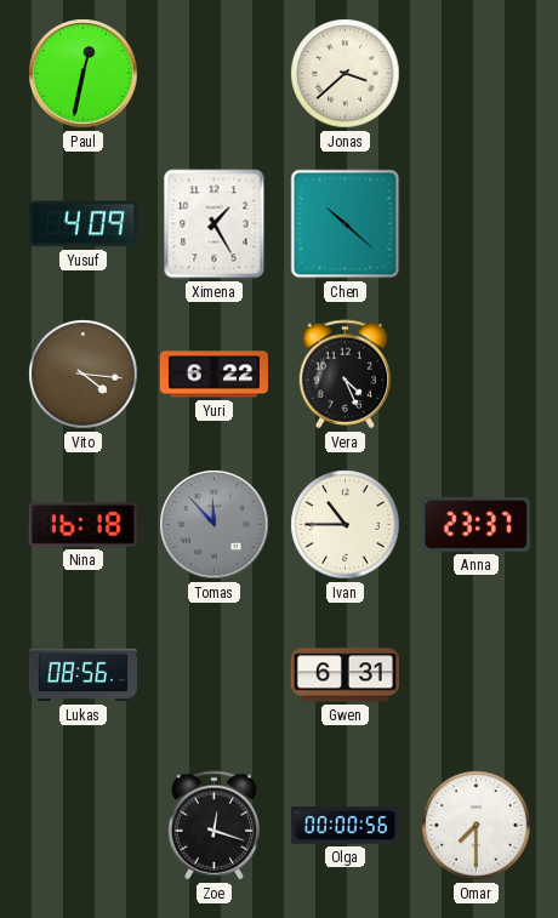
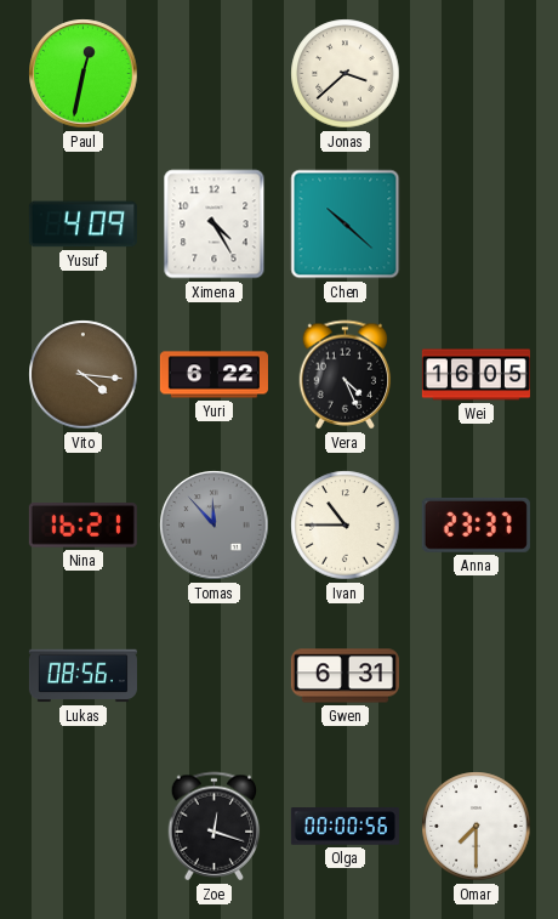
Ximena: 1:25 -> 4:25 (215, 225)
Wei: none -> 16:05 (476, 375)
Nina: 16:18 -> 16:21 (82, 526)
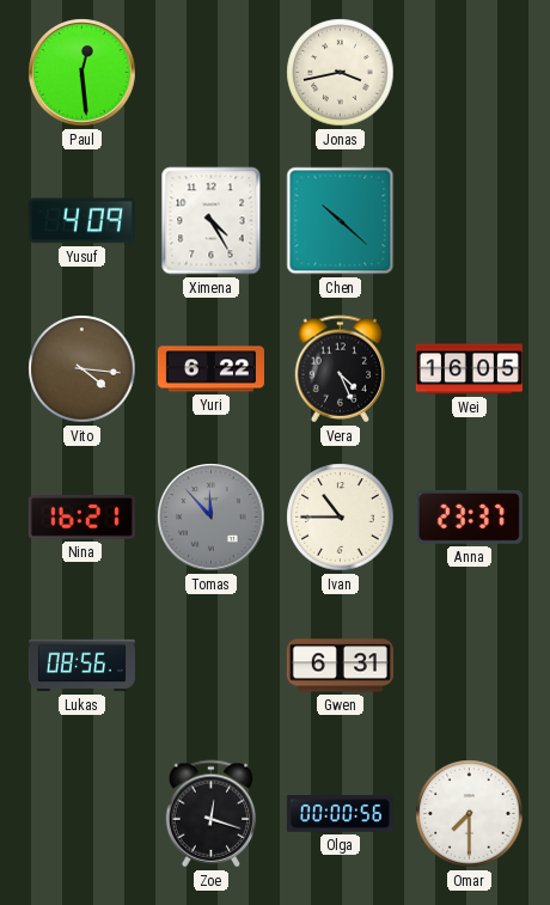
Paul: 12:32 -> 12:29 (82, 73)
Jonas: 3:38 -> 3:43 (341, 73)
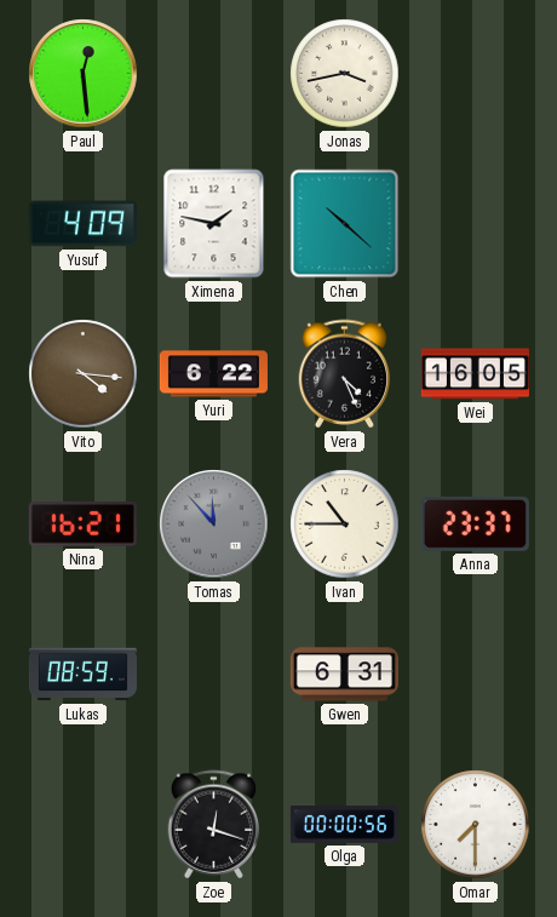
Ximena: 4:25 -> 1:47 (214, 224)
Lukas: 08:56 -> 08:59 (82, 675)
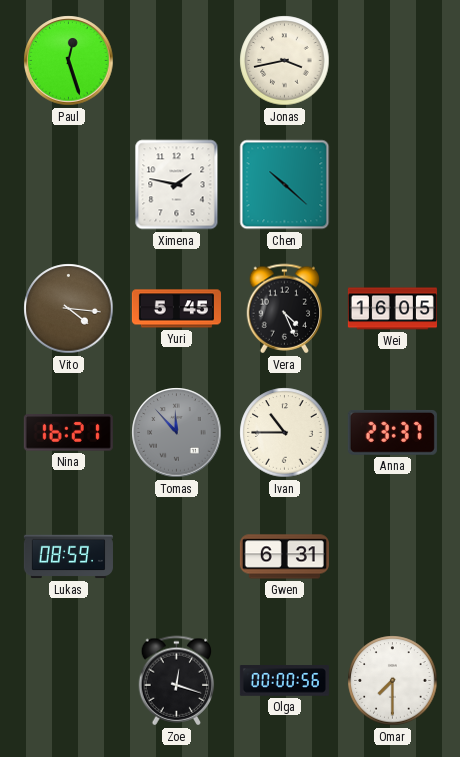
Paul: 12:29 -> 12:27 (69, 61)
Yusuf: 4:09 -> none (82, 224)
Yuri: 6:22 -> 5:45 (176, 309)
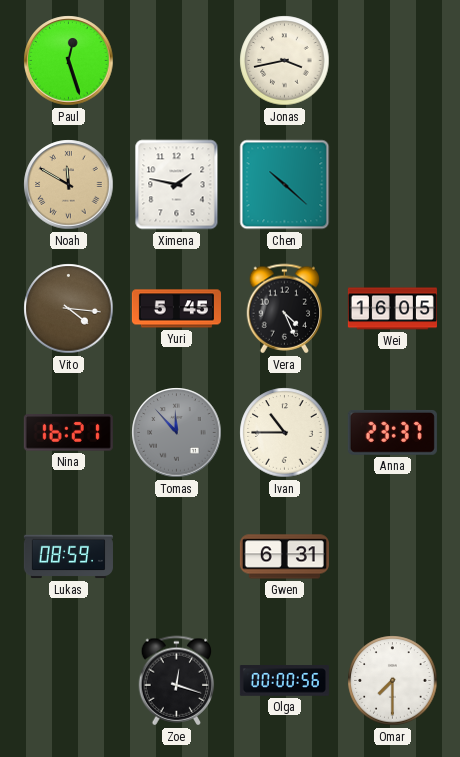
Noah: none -> 11:50 (69, 185)
